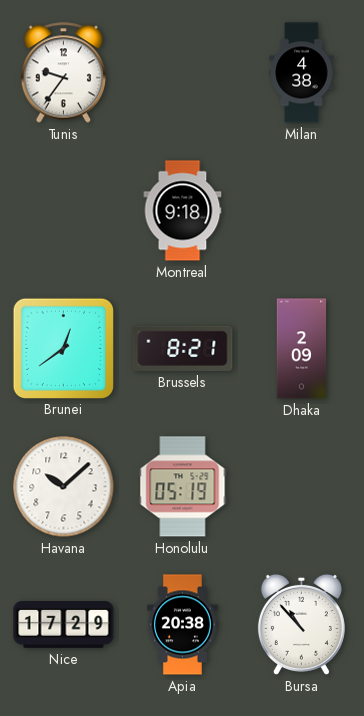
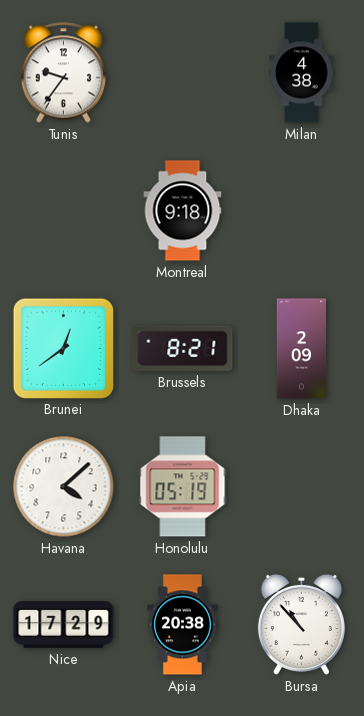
Havana: 10:08 -> 4:08 (64, 487)
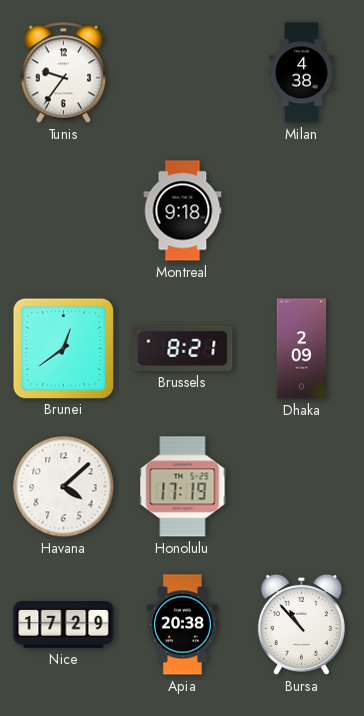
Honolulu: 05:19 -> 17:19 (183, 487)
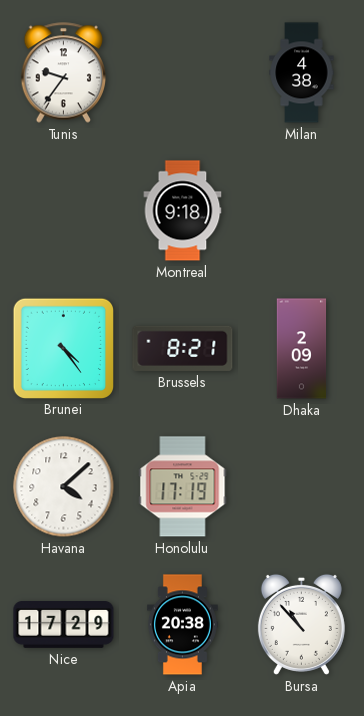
Brunei: 12:39 -> 4:24 (63, 348)
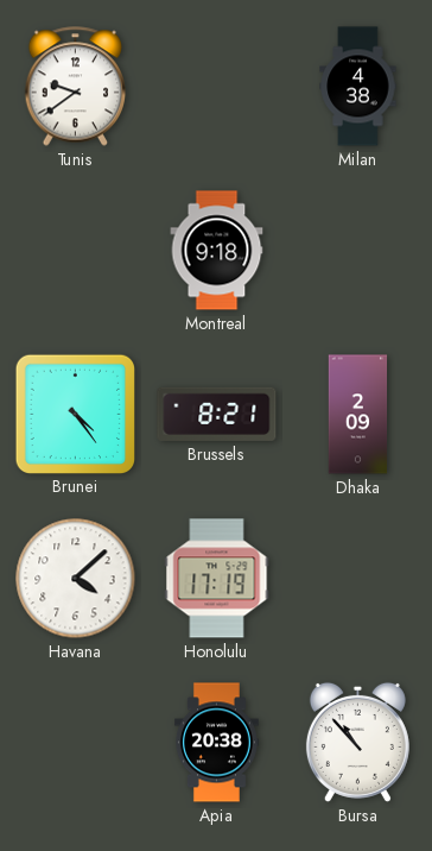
Tunis: 9:36 -> 9:39 (76, 87)
Nice: 17:29 -> none (64, 625)
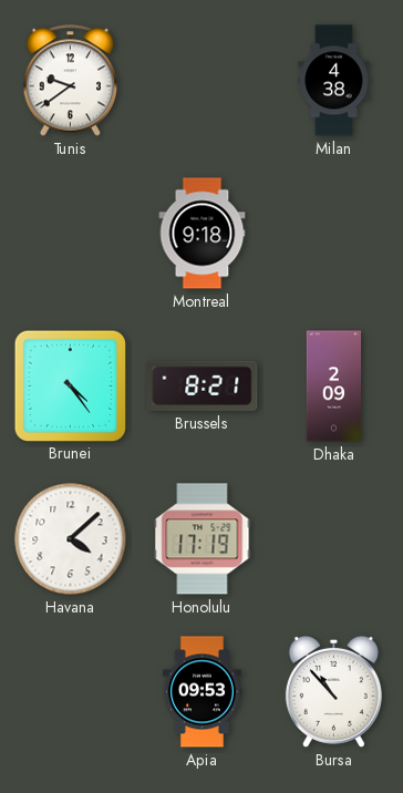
Apia: 20:38 -> 09:53 (201, 692)
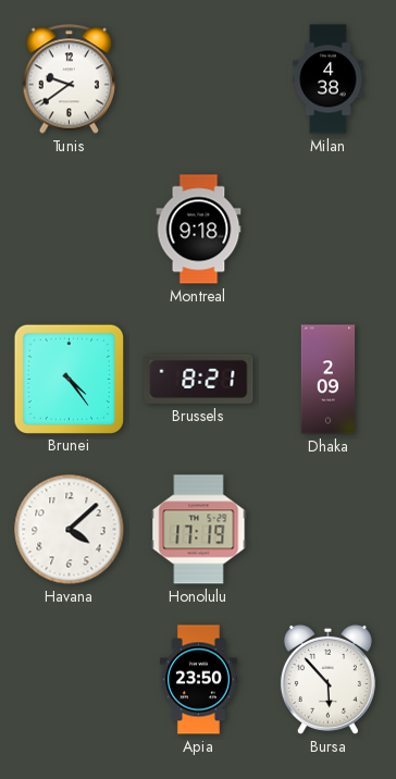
Apia: 09:53 -> 23:50 (198, 680)
Bursa: 10:53 -> 5:53 (327, 679)
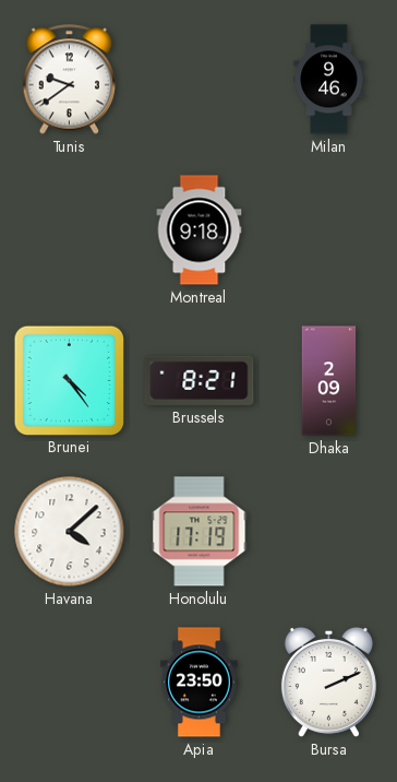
Milan: 4:38 -> 9:46 (329, 80)
Bursa: 5:53 -> 2:11 (328, 682)
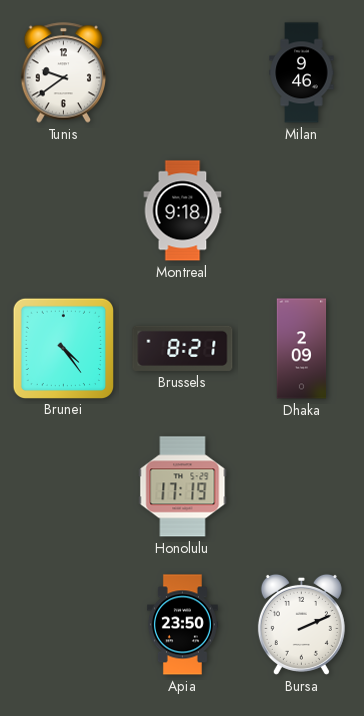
Havana: 4:08 -> none (70, 532)
